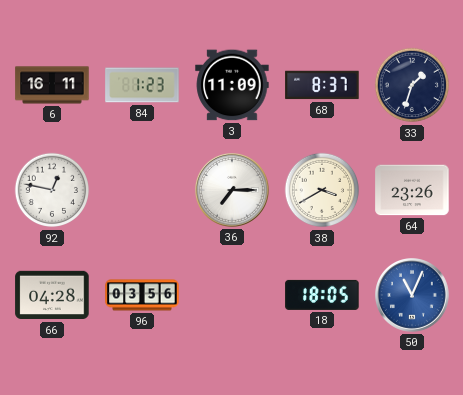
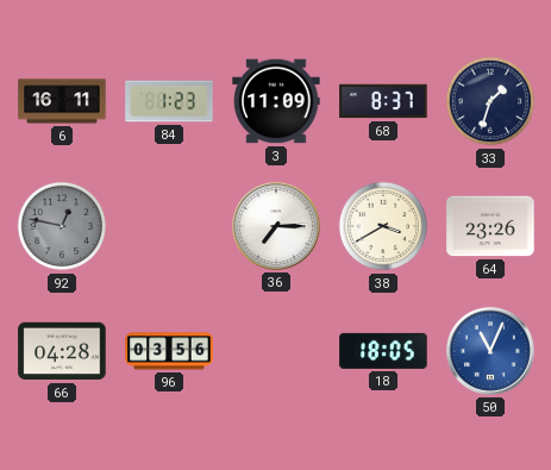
92 dial: white -> grey (62, 226)
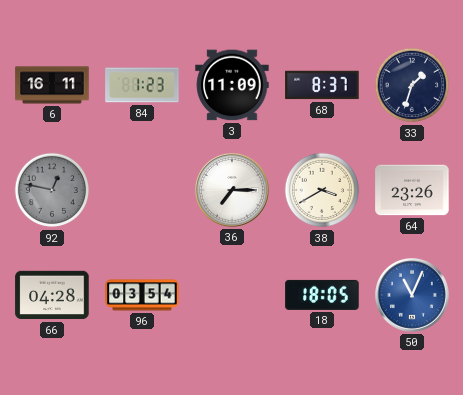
96: 03:56 -> 03:54 (142, 295)
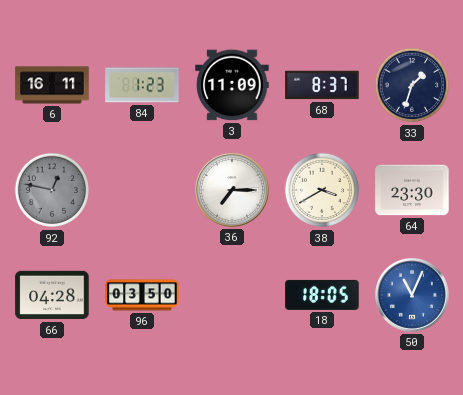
64: 23:26 -> 23:30 (412, 190)
96: 03:54 -> 03:50 (142, 295)
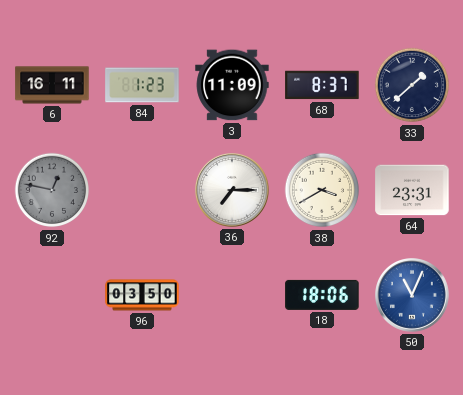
33: 1:33 -> 1:38 (412, 85)
64: 23:30 -> 23:31 (412, 190)
66: 04:28 -> none (52, 295)
18: 18:05 -> 18:06 (322, 295)
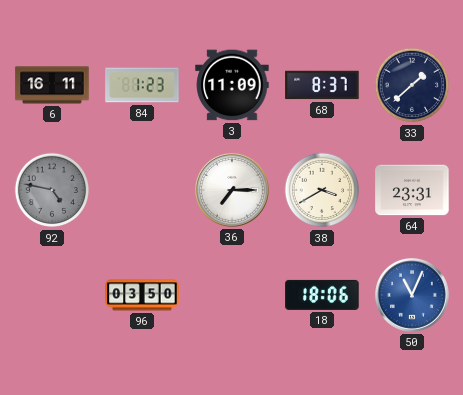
92: 12:47 -> 4:47 (52, 190)
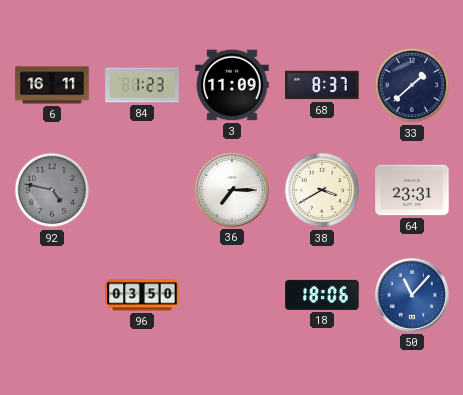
50: 11:04 -> 11:07 (413, 296)
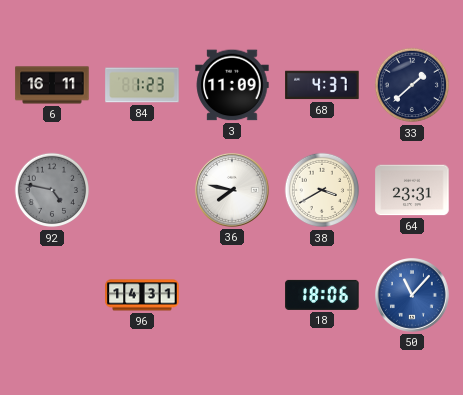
68: 8:37 -> 4:37 (322, 85)
36: 7:15 -> 7:47 (233, 191)
96: 03:50 -> 14:31 (142, 295)
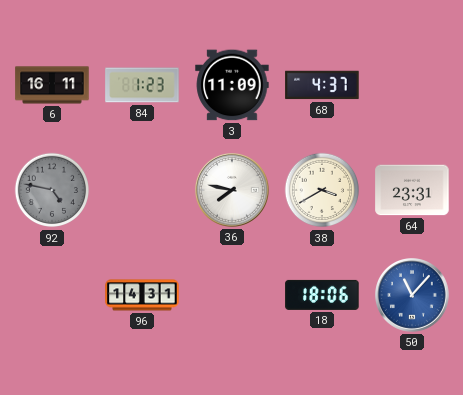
33: 1:38 -> none (412, 85)
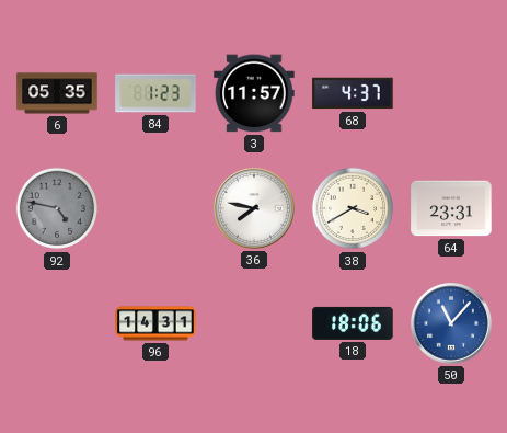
6: 16:11 -> 05:35 (57, 93)
3: 11:09 -> 11:57 (254, 93)
